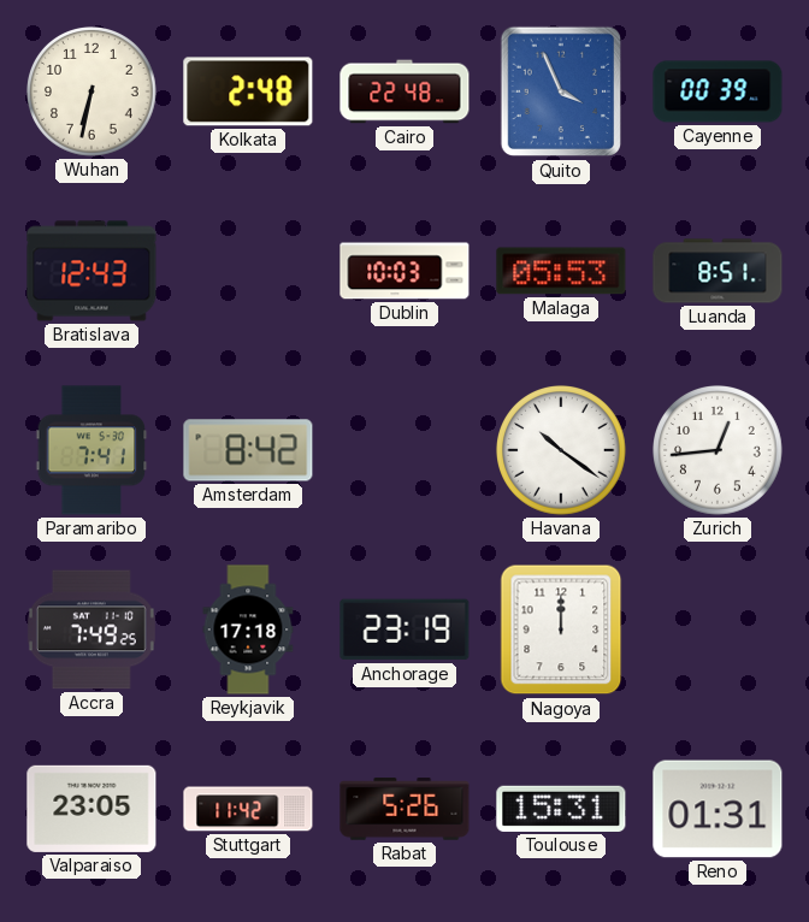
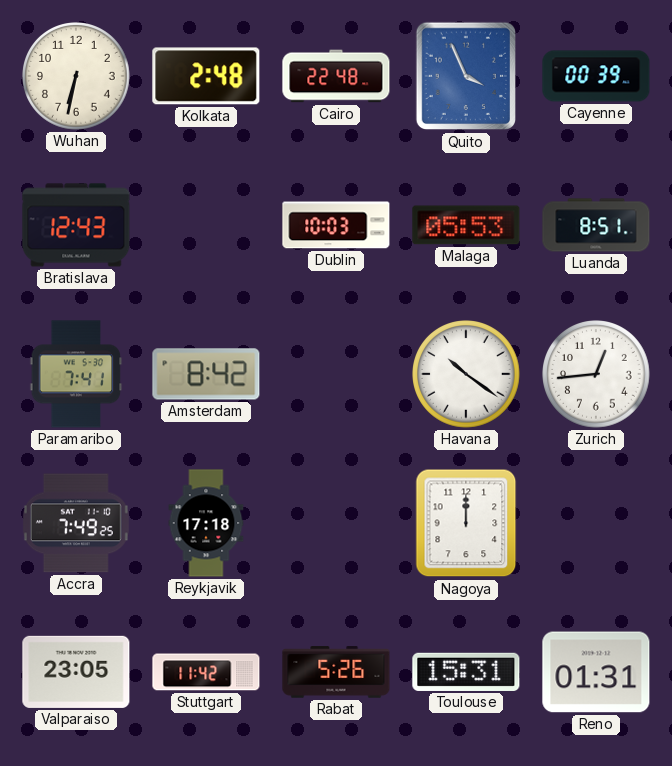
Anchorage: 23:19 -> none (404, 630)
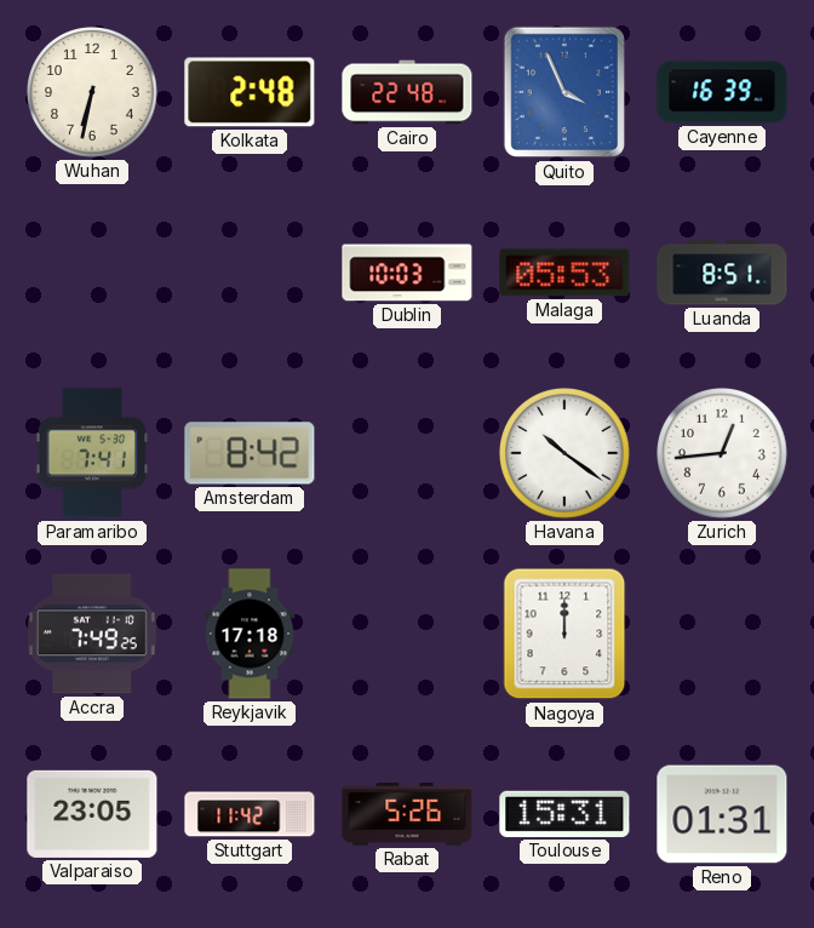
Cayenne: 00:39 -> 16:39 (722, 92)
Bratislava: 12:43 -> none (76, 225)
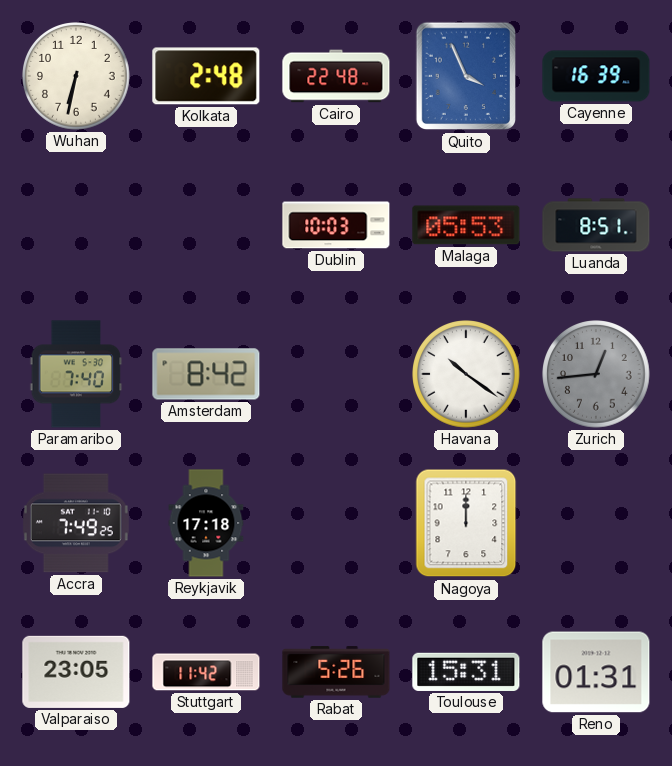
Paramaribo: 7:41 -> 7:40 (76, 374)
Zurich dial: white -> grey (597, 375)
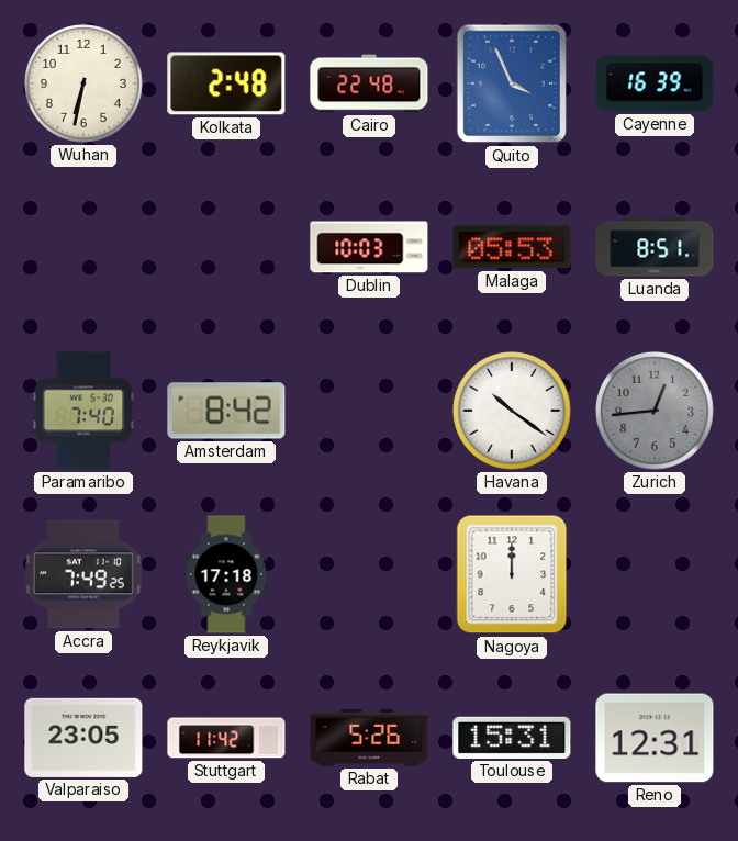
Reno: 01:31 -> 12:31 (655, 738)
